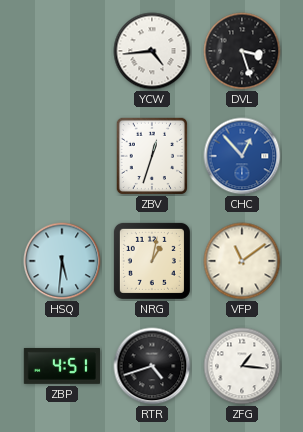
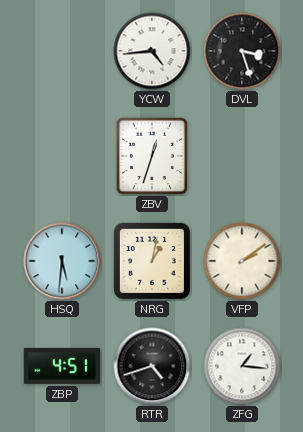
CHC: 12:53 -> none (242, 156)
VFP: 11:09 -> 2:09 (242, 261)
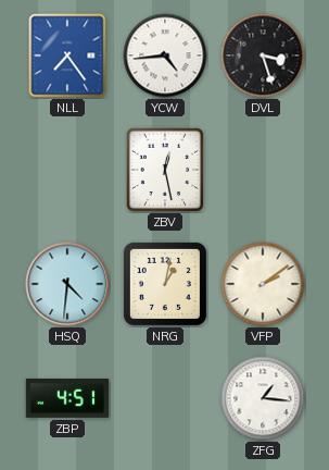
NLL: none -> 7:24 (67, 55)
ZBV: 12:33 -> 12:28 (164, 169)
HSQ: 5:31 -> 4:31 (67, 284)
RTR: 4:42 -> none (152, 366)
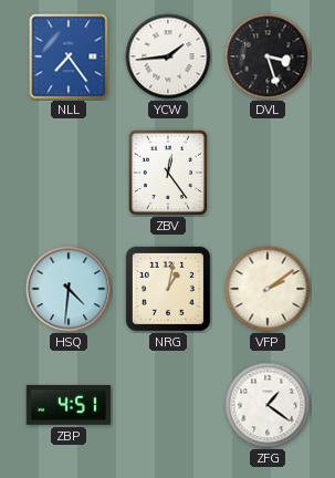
YCW: 4:44 -> 1:44 (168, 56)
ZBV: 12:28 -> 12:24 (167, 172)
ZFG: 1:16 -> 1:21 (268, 405)
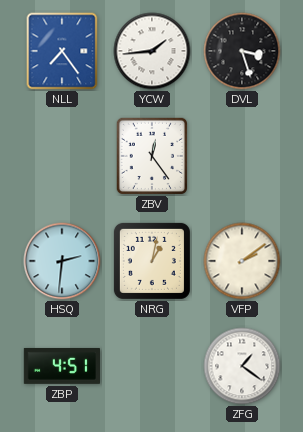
HSQ: 4:31 -> 2:31 (62, 261)
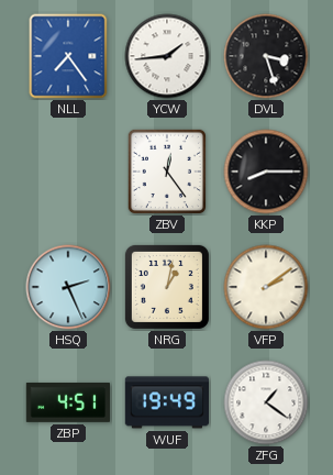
KKP: none -> 8:15 (266, 172)
HSQ: 2:31 -> 2:26 (68, 287)
WUF: none -> 19:49 (166, 402)
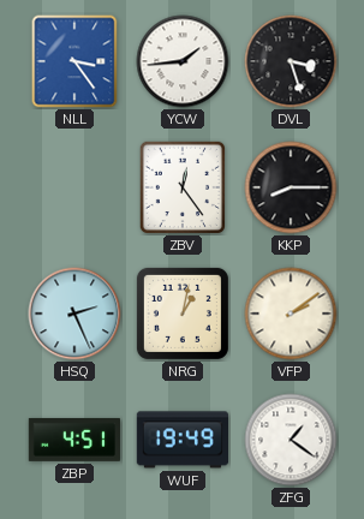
NLL: 7:24 -> 3:24 (74, 61)
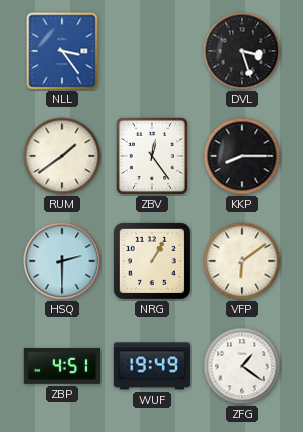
YCW: 1:44 -> none (183, 61)
RUM: none -> 1:39 (62, 156)
HSQ: 2:26 -> 2:30 (62, 261)
NRG: 1:02 -> 1:05 (152, 261)
VFP: 2:09 -> 6:09 (242, 261)
